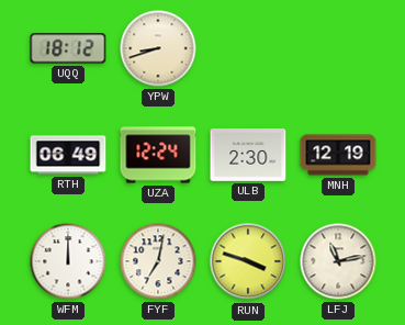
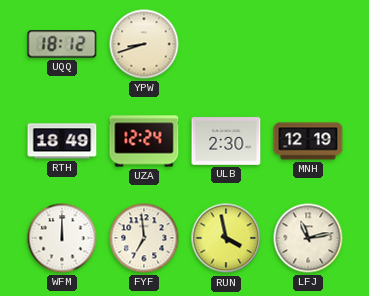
RTH: 06:49 -> 18:49 (62, 141)
FYF: 7:02 -> 6:59 (144, 238)
RUN: 3:48 -> 3:58 (226, 238)
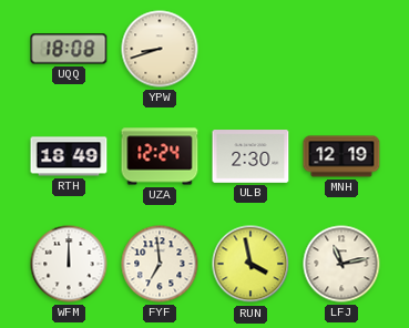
UQQ: 18:12 -> 18:08 (69, 49)
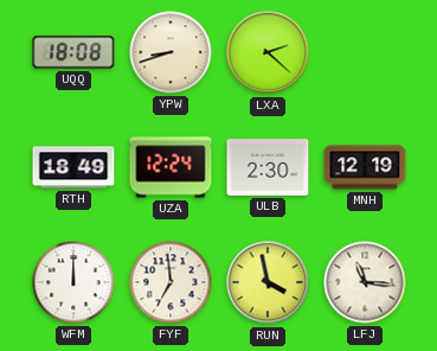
LXA: none -> 2:22 (268, 52)
LFJ: 11:13 -> 11:16 (365, 282)
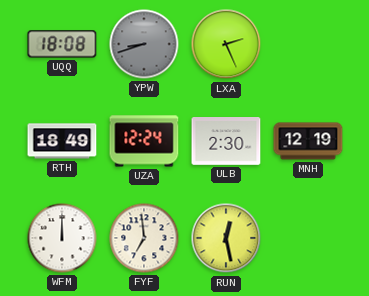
YPW dial: cream -> grey (144, 44)
LXA: 2:22 -> 2:26 (226, 44)
RUN: 3:58 -> 12:28 (226, 238)
LFJ: 11:16 -> none (365, 282)
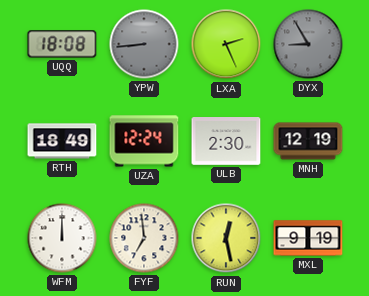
YPW: 8:42 -> 8:44 (144, 44)
DYX: none -> 8:55 (308, 44)
MXL: none -> 9:19 (308, 238)
